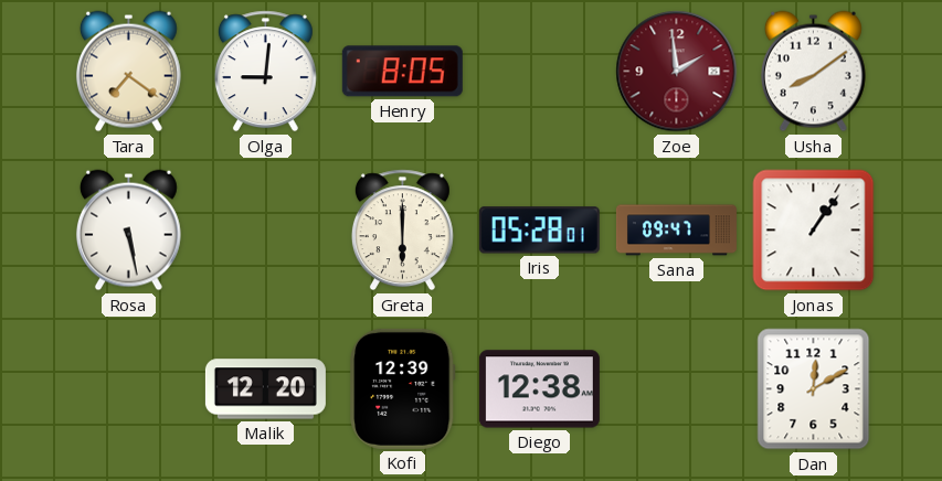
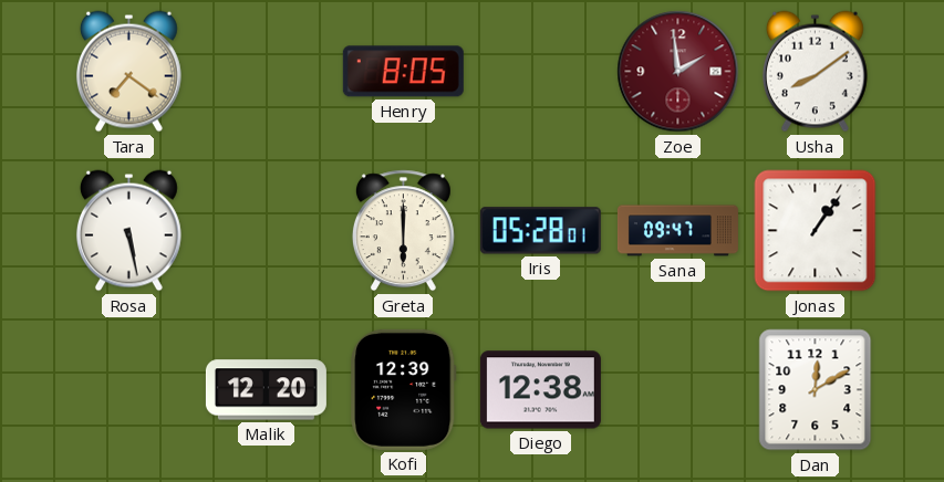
Olga: 9:01 -> none (265, 72)
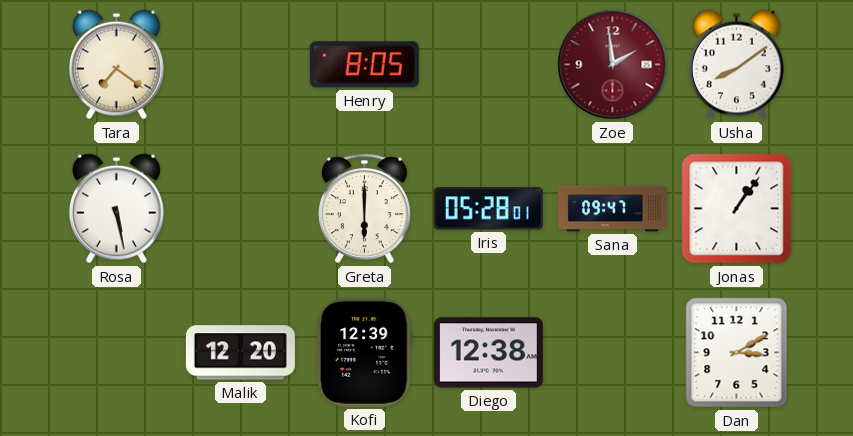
Dan: 12:10 -> 3:10 (737, 353)
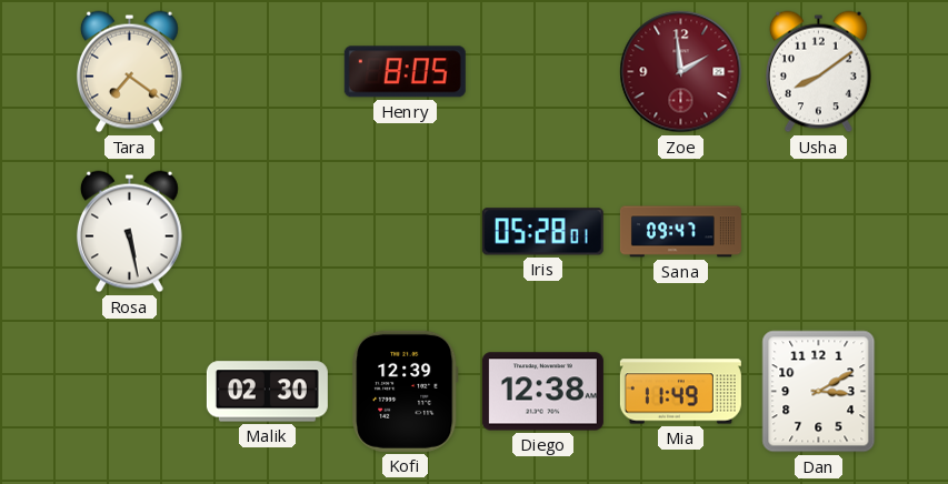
Greta: 6:00 -> none (364, 209)
Jonas: 1:06 -> none (737, 209)
Malik: 12:20 -> 02:30 (267, 392)
Mia: none -> 11:49 (680, 392)
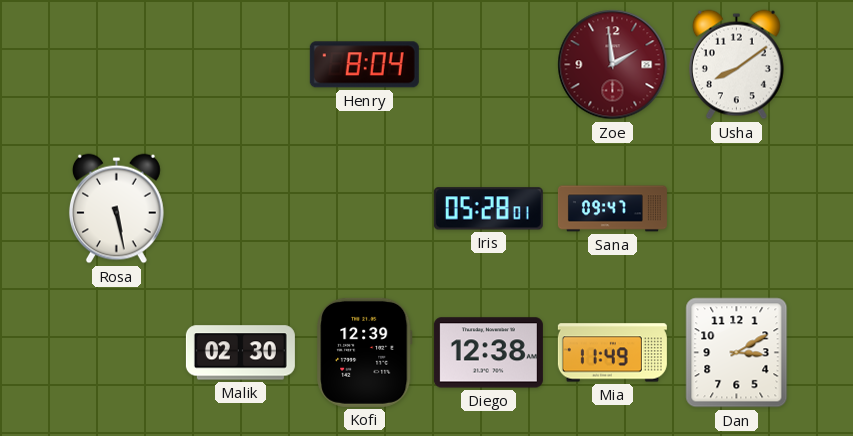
Tara: 7:21 -> none (129, 72)
Henry: 8:05 -> 8:04 (364, 65)
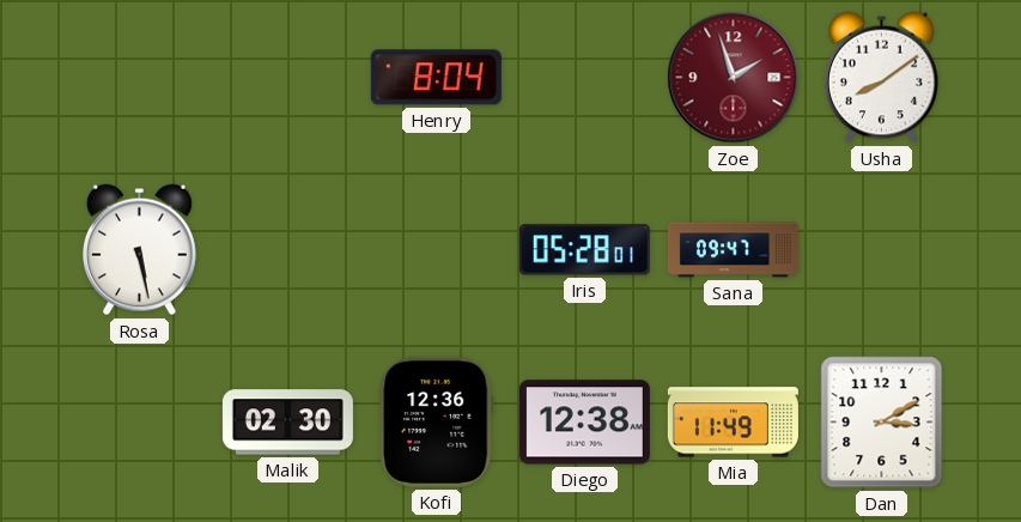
Zoe: 1:59 -> 1:57 (734, 78)
Kofi: 12:39 -> 12:36 (437, 421)
